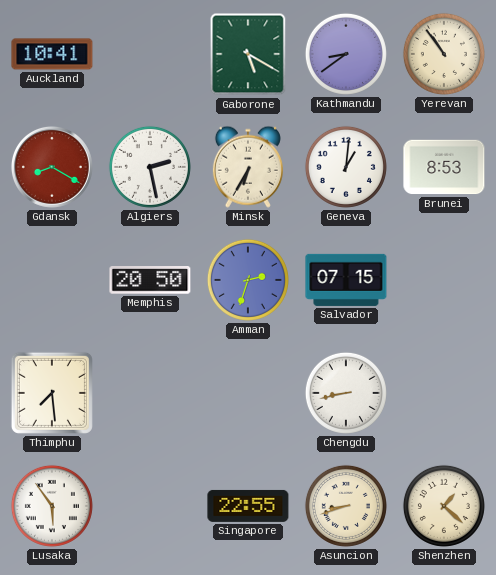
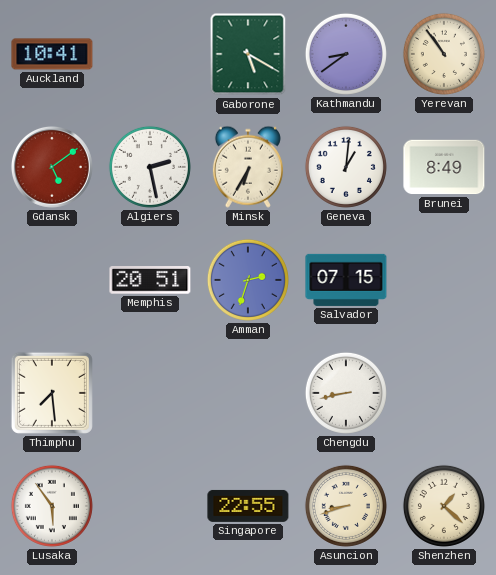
Gdansk: 8:20 -> 5:09 (52, 167)
Brunei: 8:53 -> 8:49 (444, 167)
Memphis: 20:50 -> 20:51 (150, 280)
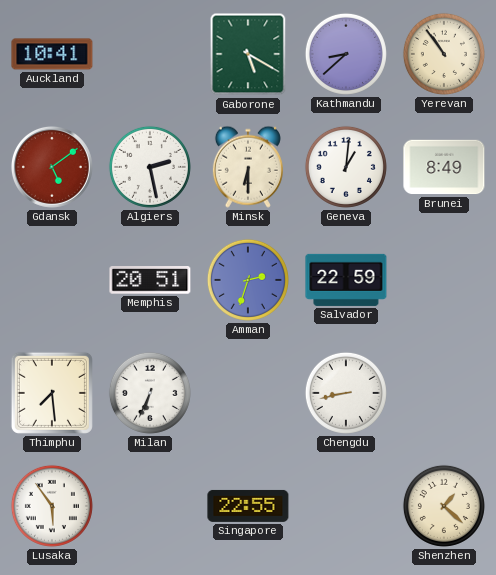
Kathmandu: 8:39 -> 8:38 (346, 54)
Minsk: 6:35 -> 6:30 (248, 167)
Salvador: 07:15 -> 22:59 (346, 280)
Milan: none -> 6:34 (150, 393)
Asuncion: 8:42 -> none (346, 506)
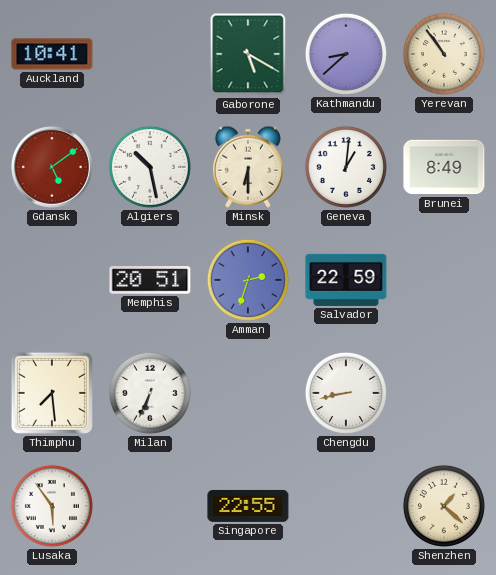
Algiers: 2:28 -> 10:28 (150, 167)
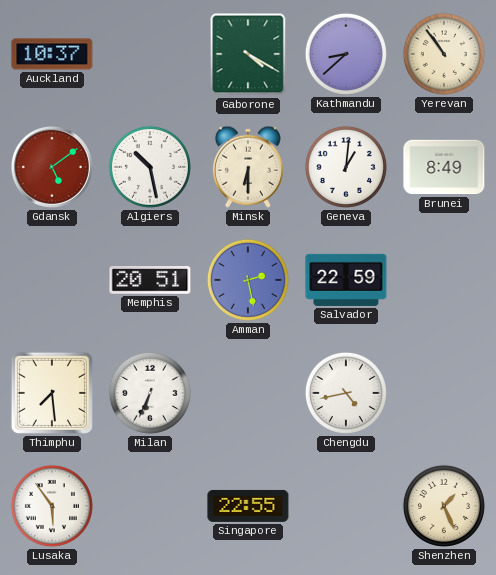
Auckland: 10:41 -> 10:37 (52, 54)
Gaborone: 5:20 -> 4:20 (248, 54)
Amman: 2:33 -> 2:28 (248, 280)
Chengdu: 8:43 -> 4:43 (346, 393)
Shenzhen: 1:22 -> 1:26 (444, 506)
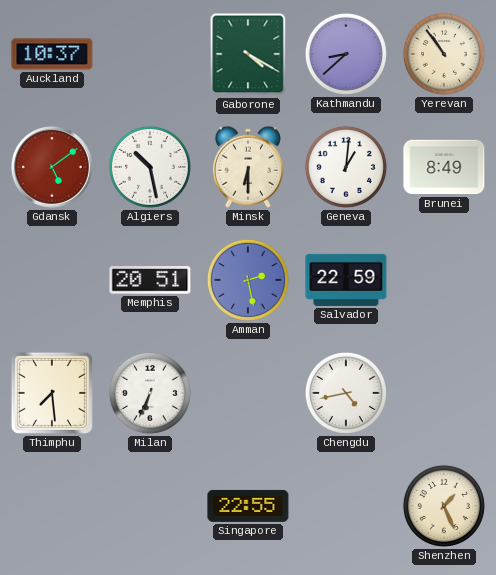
Lusaka: 5:54 -> none (52, 506)
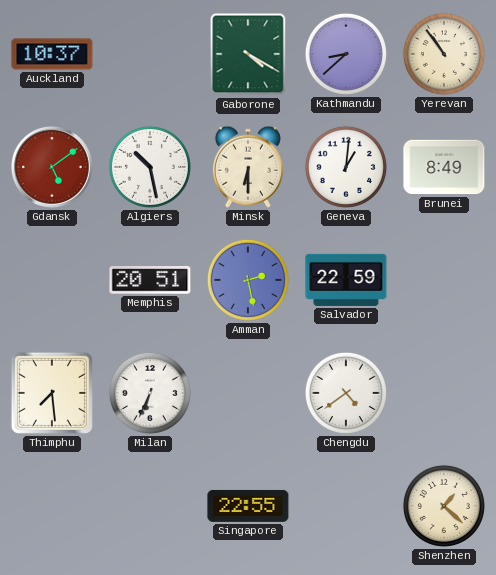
Chengdu: 4:43 -> 4:39 (346, 393)
Shenzhen: 1:26 -> 1:22 (444, 506)
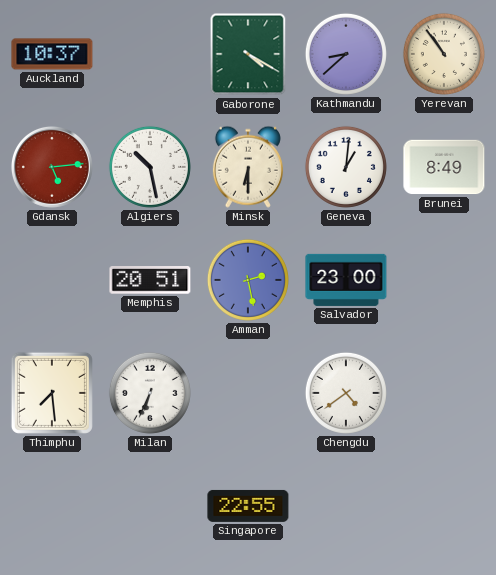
Gdansk: 5:09 -> 5:14 (52, 167)
Salvador: 22:59 -> 23:00 (346, 280)
Shenzhen: 1:22 -> none (444, 506)
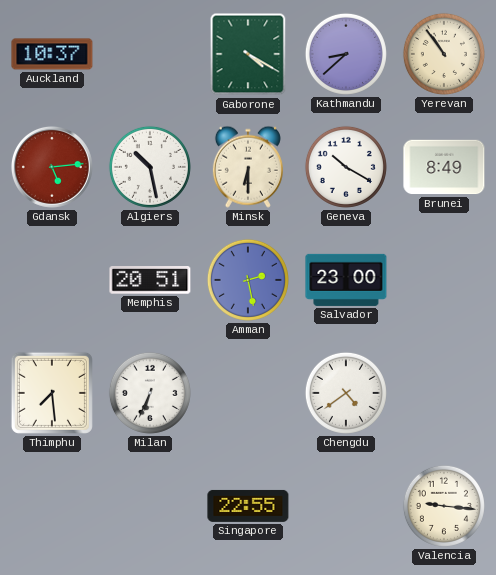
Geneva: 1:01 -> 10:20 (346, 167)
Valencia: none -> 9:16 (444, 506)
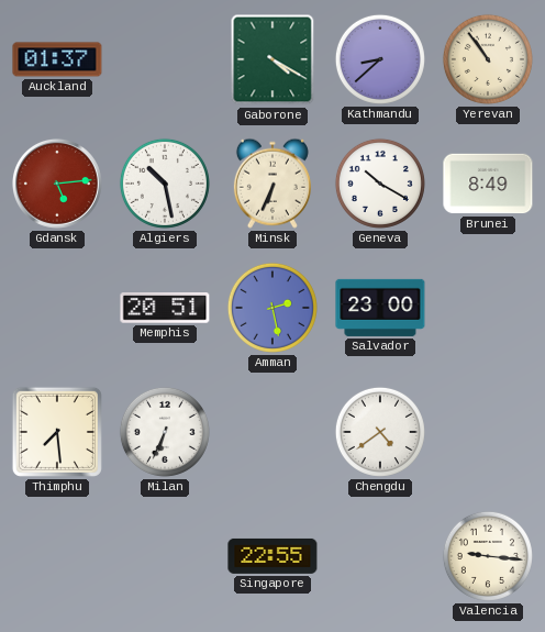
Auckland: 10:37 -> 01:37 (57, 59)
Minsk: 6:30 -> 6:34 (272, 184)
